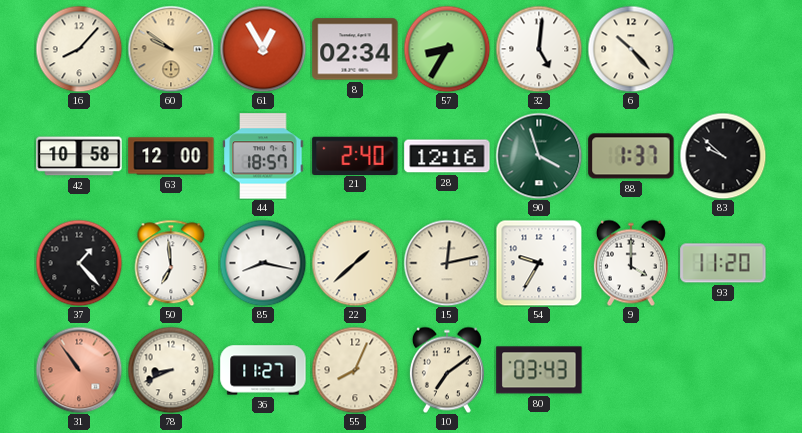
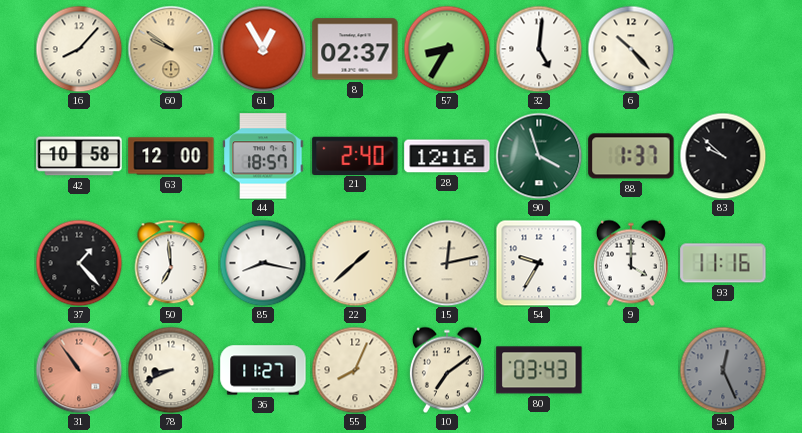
8: 02:34 -> 02:37 (355, 49)
93: 11:20 -> 11:16 (723, 263)
94: none -> 12:26 (723, 370)
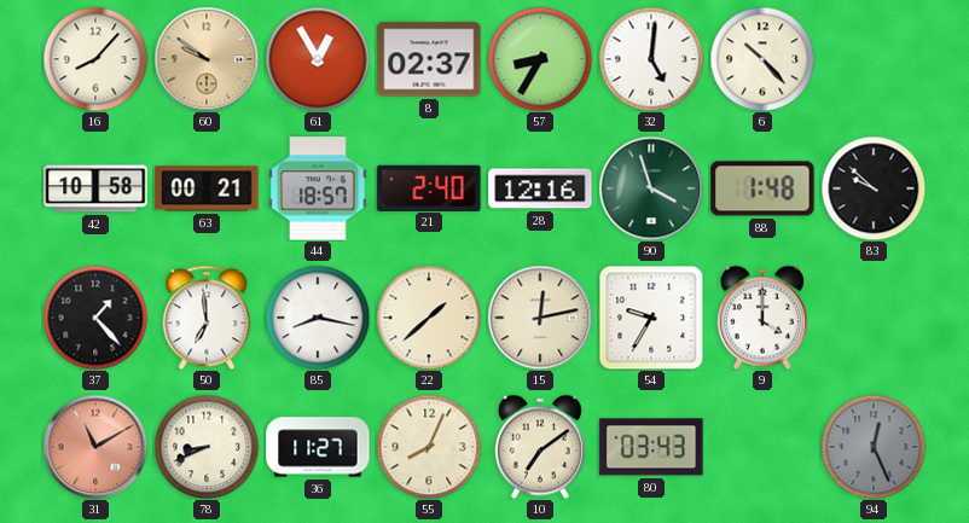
63: 12:00 -> 00:21 (207, 188)
88: 1:37 -> 1:48 (762, 188)
93: 11:16 -> none (723, 263)
31: 10:54 -> 11:10 (95, 447)
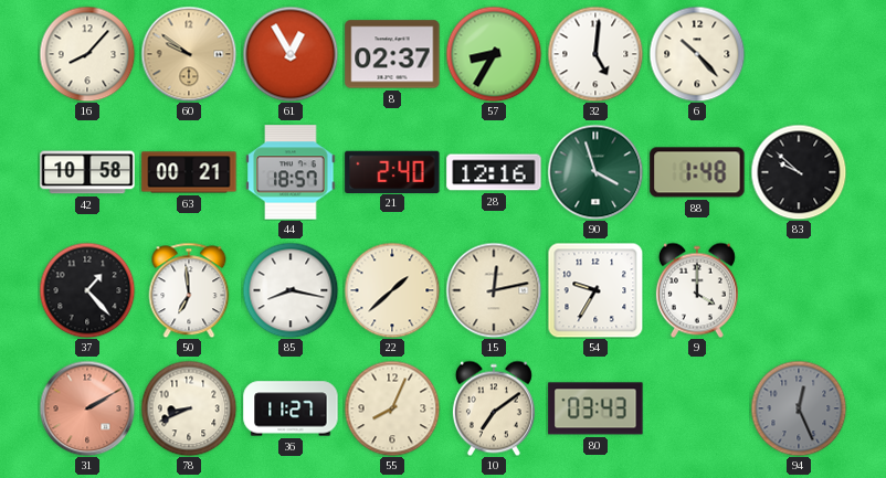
31: 11:10 -> 2:10 (87, 408)
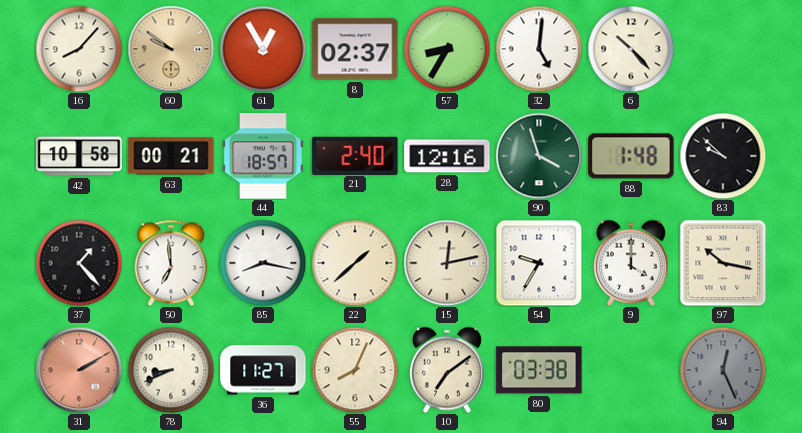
97: none -> 10:17 (723, 263)
80: 03:43 -> 03:38 (539, 370)
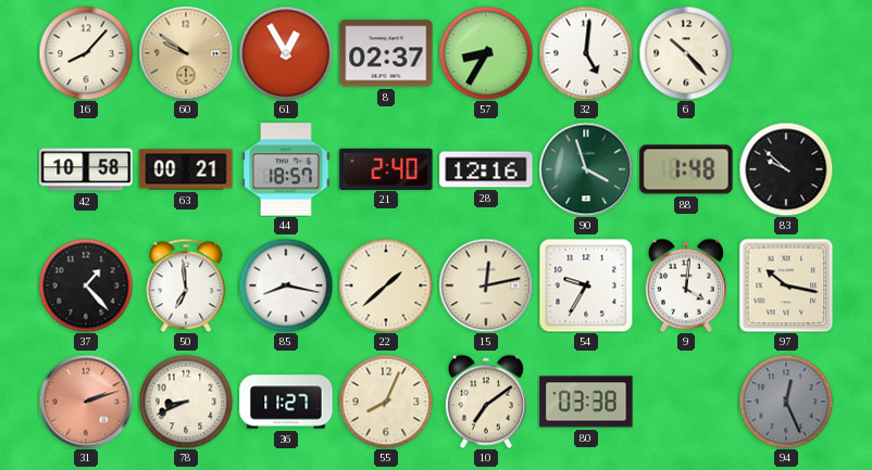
9: 4:00 -> 4:01 (686, 285)
31: 2:10 -> 2:12 (86, 402)
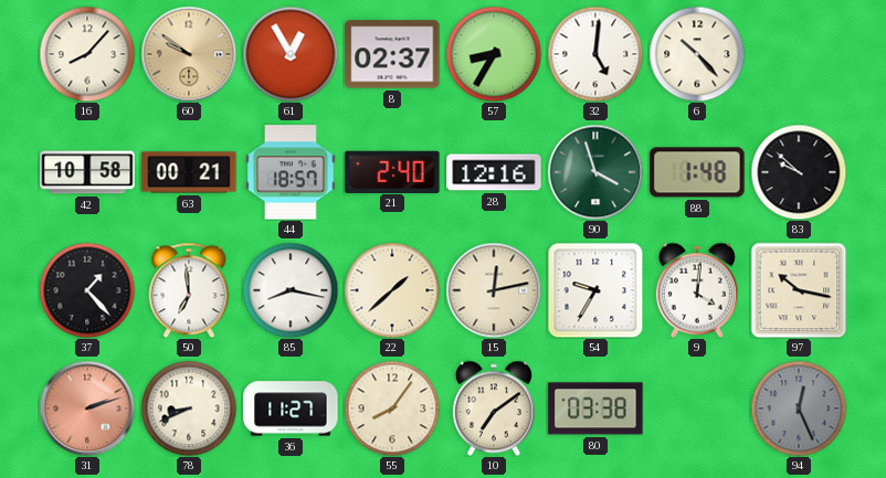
55: 8:04 -> 8:06 (392, 408)
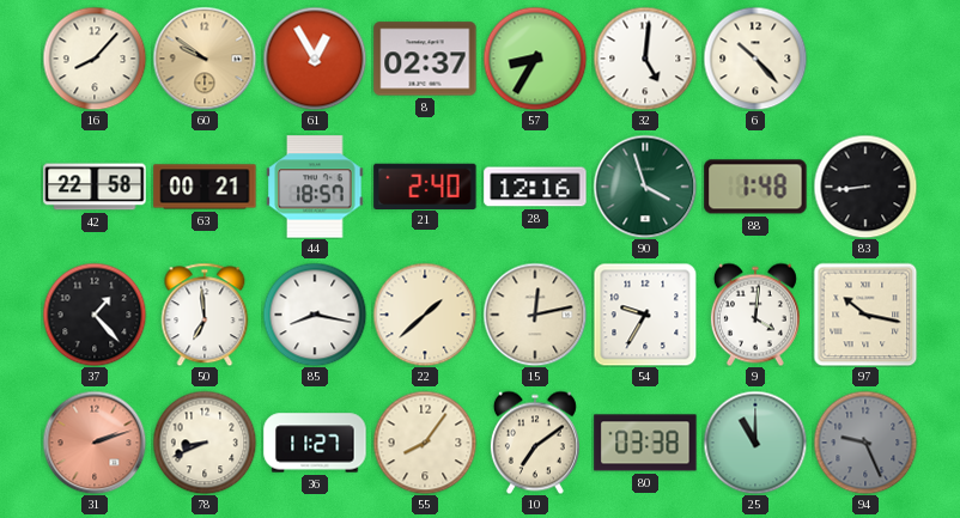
42: 10:58 -> 22:58 (95, 187)
83: 9:52 -> 8:44 (865, 187)
25: none -> 11:00 (755, 443)
94: 12:26 -> 9:26 (865, 443)
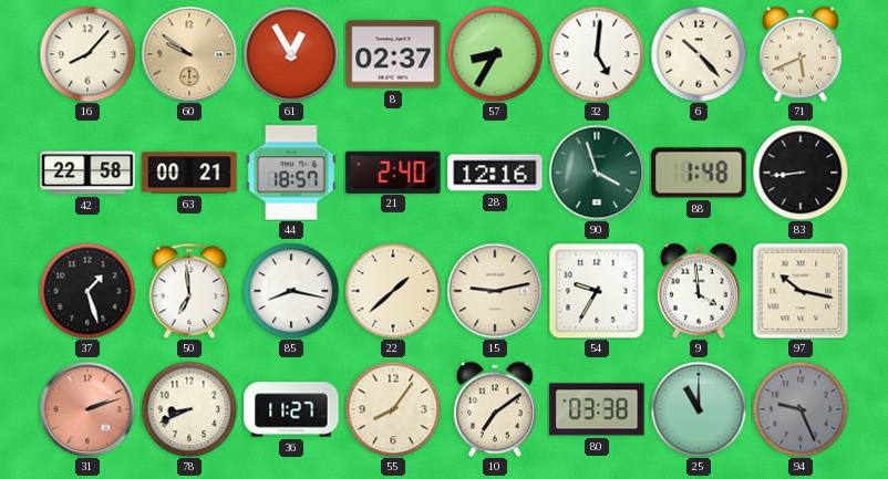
71: none -> 5:41 (801, 54)
37: 1:23 -> 1:27 (87, 291)
15: 12:13 -> 9:13 (495, 291)
9: 4:01 -> 3:59 (699, 291)
